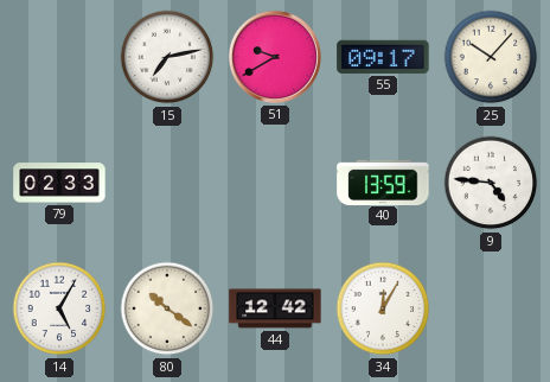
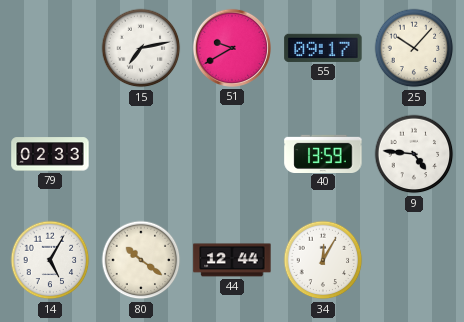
44: 12:42 -> 12:44 (232, 260)
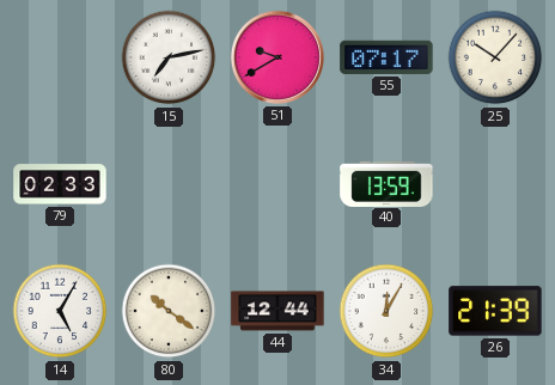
55: 09:17 -> 07:17 (386, 57)
9: 4:46 -> none (414, 154)
26: none -> 21:39 (495, 311)
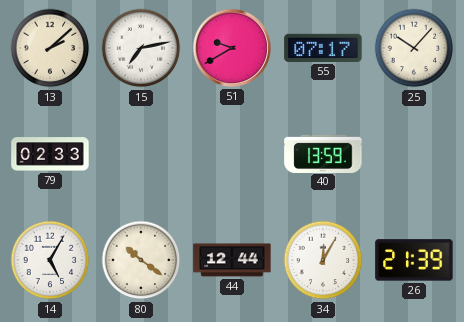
13: none -> 2:08 (50, 48)
